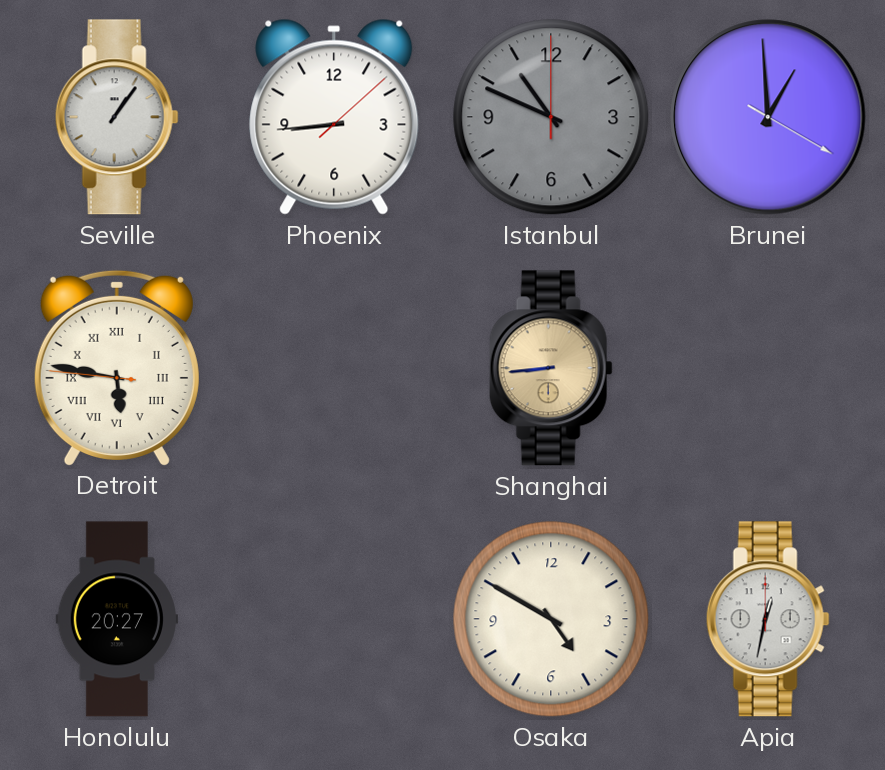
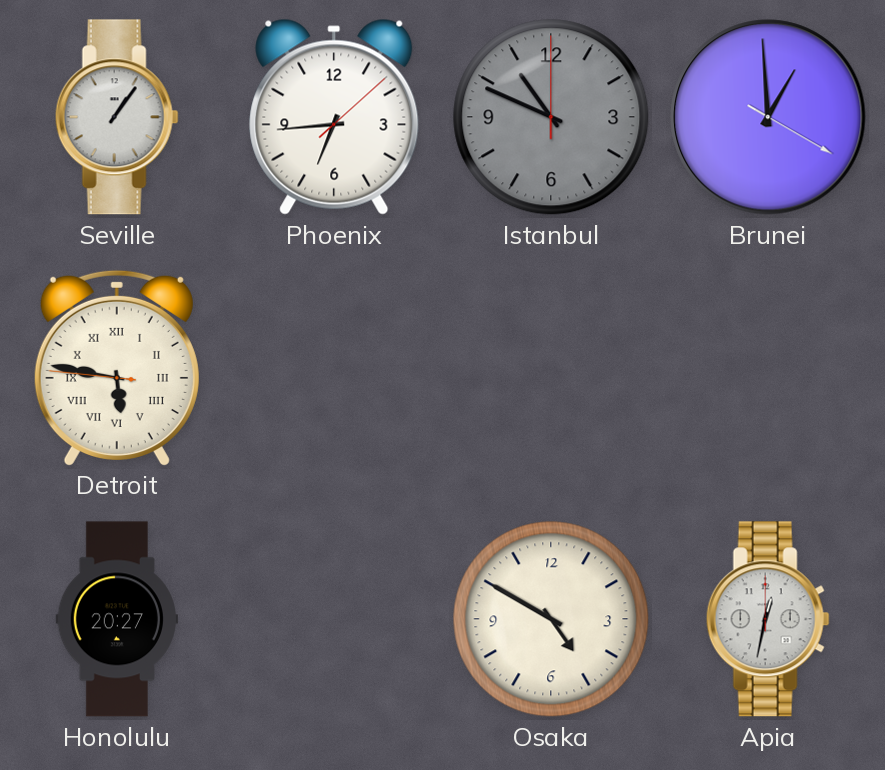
Phoenix: 8:44 -> 6:44 (334, 117)
Shanghai: 8:44 -> none (551, 368)
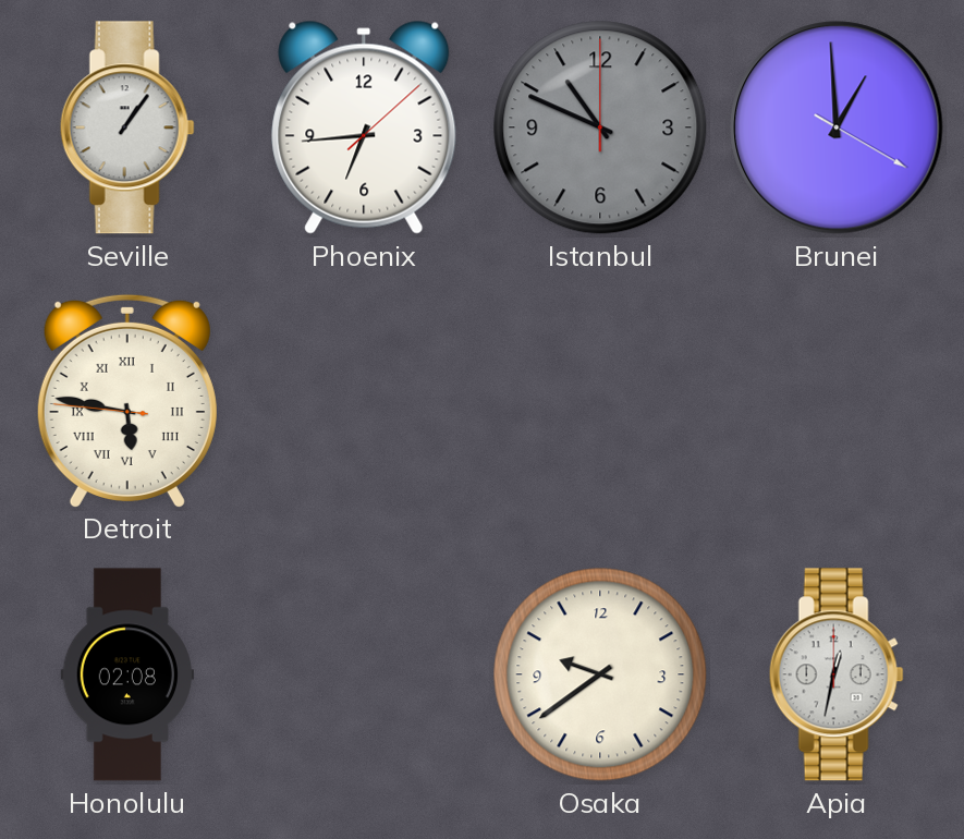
Honolulu: 20:27 -> 02:08 (126, 674)
Osaka: 4:50 -> 9:39 (600, 674)
